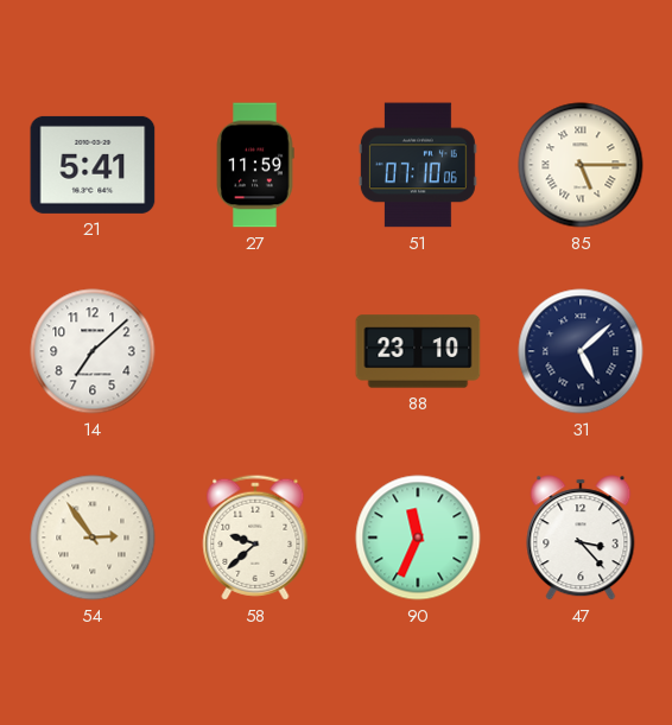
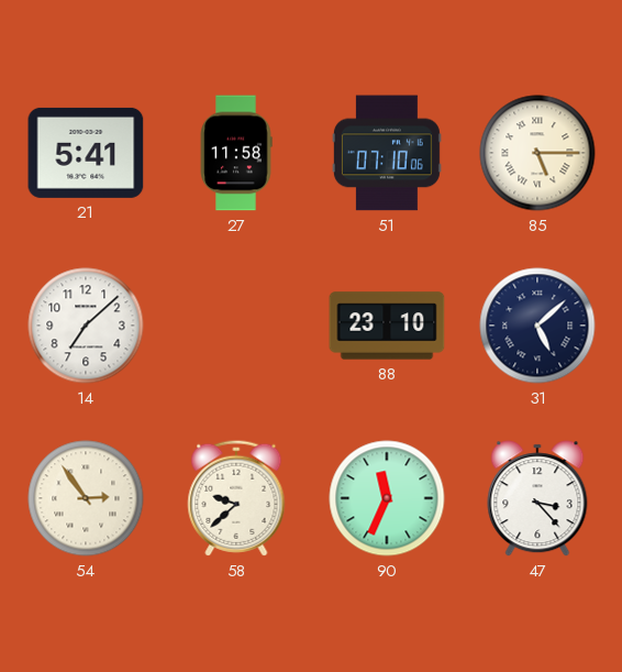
27: 11:59 -> 11:58 (236, 153)
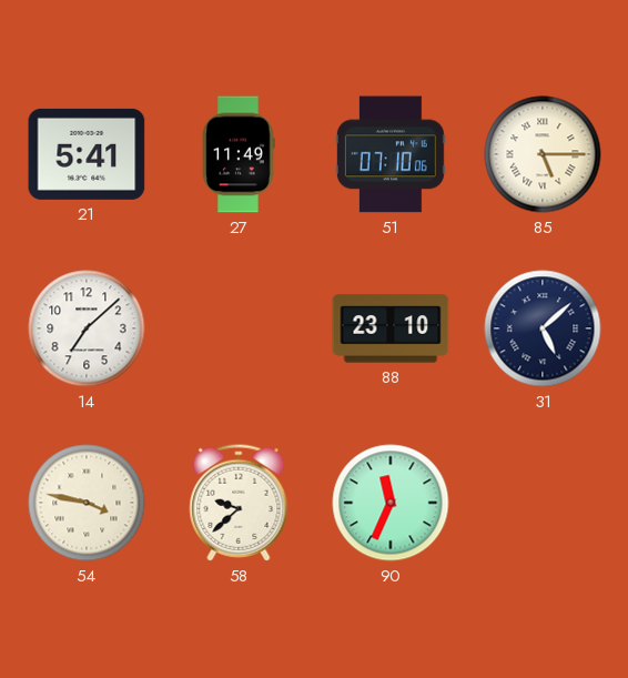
27: 11:58 -> 11:49 (239, 154)
54: 2:54 -> 3:47 (87, 503)
47: 3:23 -> none (537, 498)
